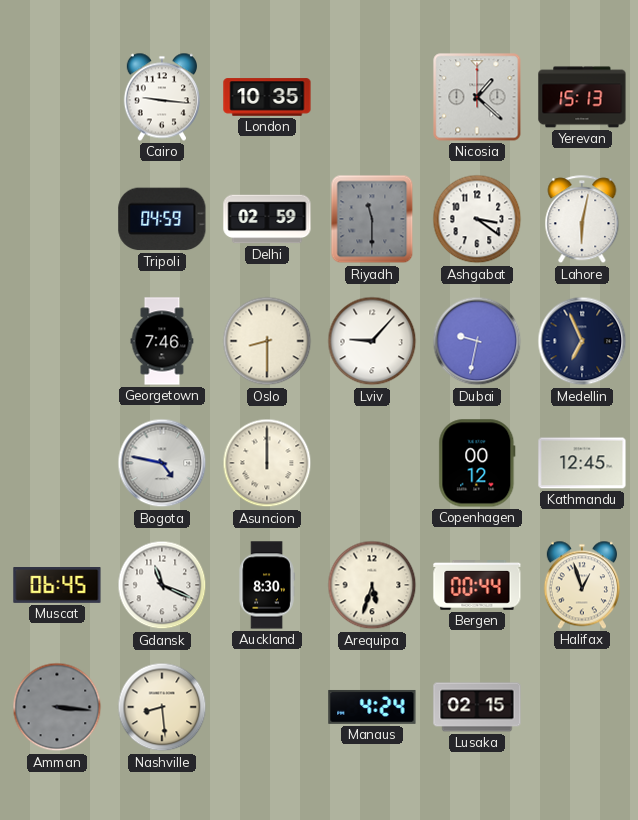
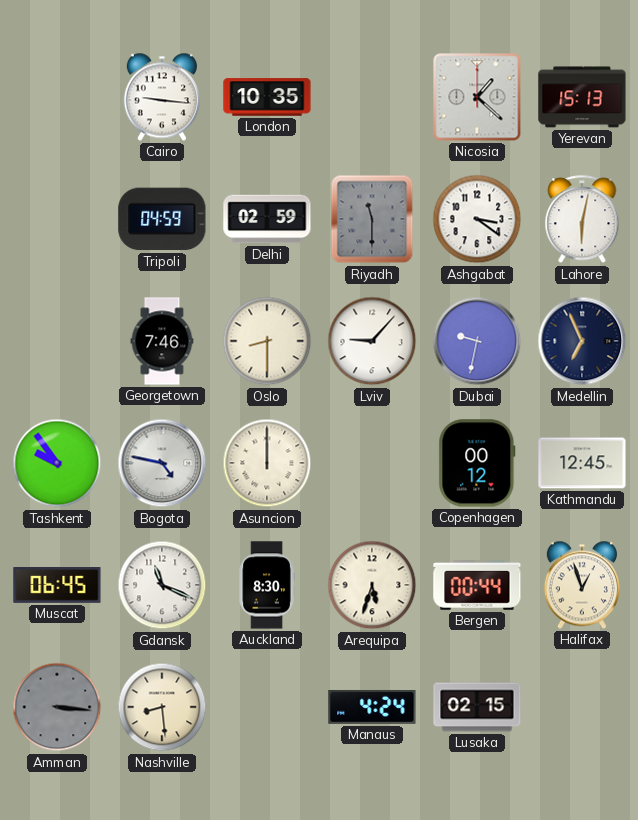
Tashkent: none -> 9:54 (57, 463)
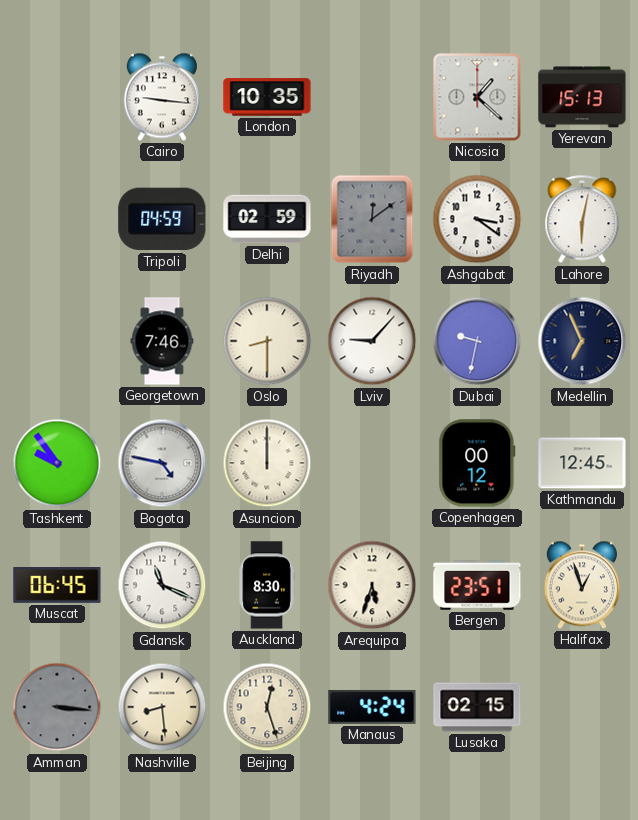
Riyadh: 11:30 -> 12:09 (372, 219)
Bergen: 00:44 -> 23:51 (477, 586)
Beijing: none -> 12:27 (267, 707)
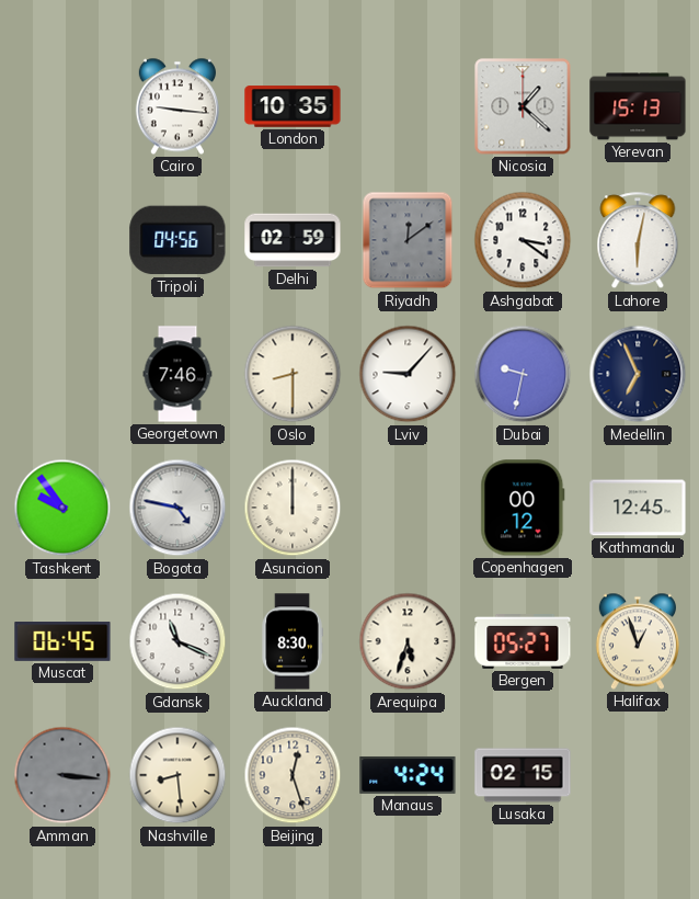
Tripoli: 04:59 -> 04:56 (177, 240)
Bergen: 23:51 -> 05:27 (523, 642)
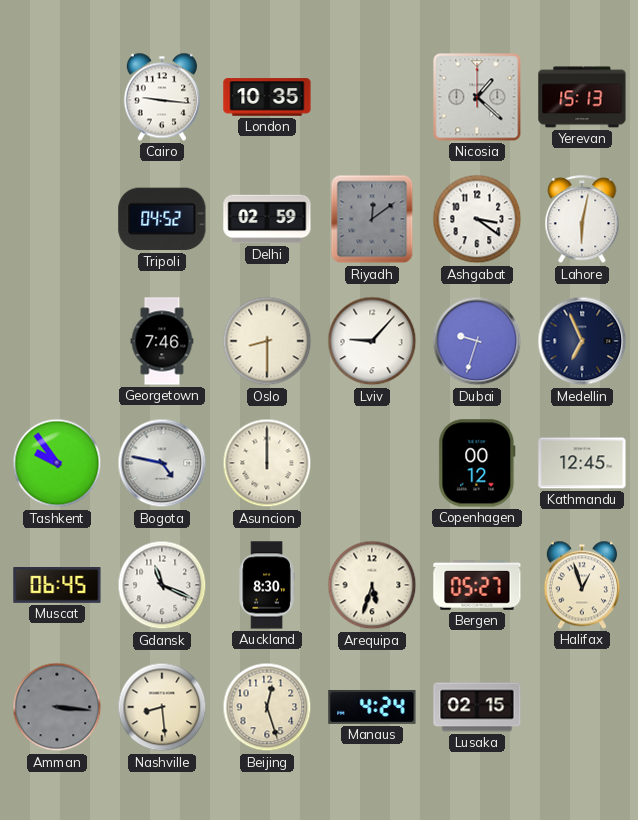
Tripoli: 04:56 -> 04:52 (162, 219)
Dubai: 9:32 -> 9:33 (477, 341)
